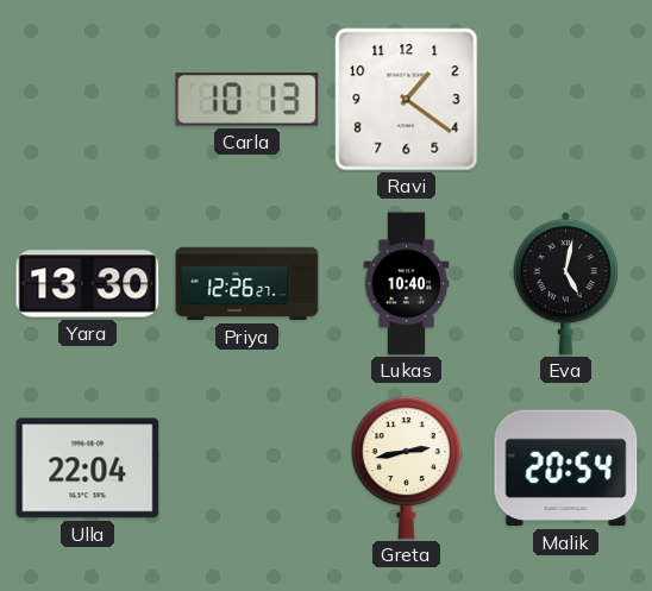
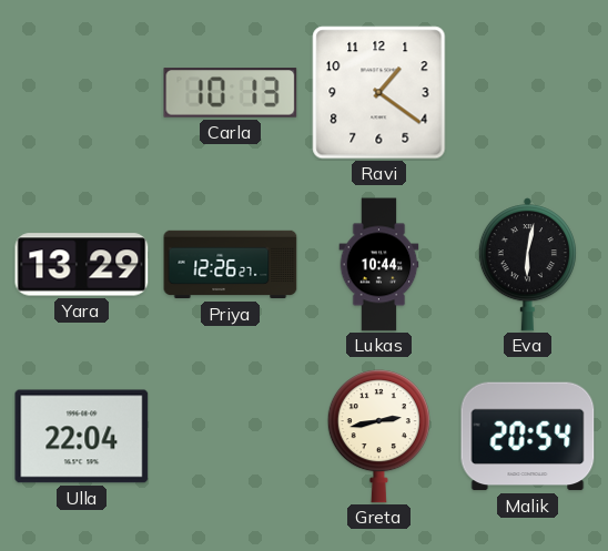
Yara: 13:30 -> 13:29 (82, 265)
Lukas: 10:40 -> 10:44 (379, 265)
Eva: 5:02 -> 6:02 (527, 265)
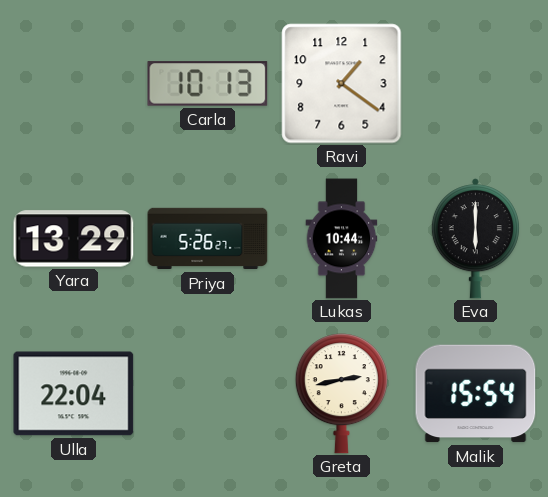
Priya: 12:26 -> 5:26 (208, 239)
Eva: 6:02 -> 6:00 (475, 239)
Malik: 20:54 -> 15:54 (476, 394)
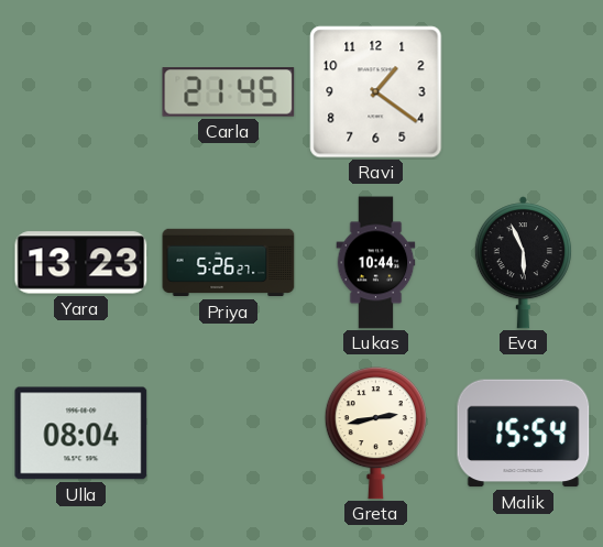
Carla: 10:13 -> 21:45 (229, 92)
Yara: 13:29 -> 13:23 (81, 263)
Eva: 6:00 -> 5:56 (523, 263)
Ulla: 22:04 -> 08:04 (81, 434)
